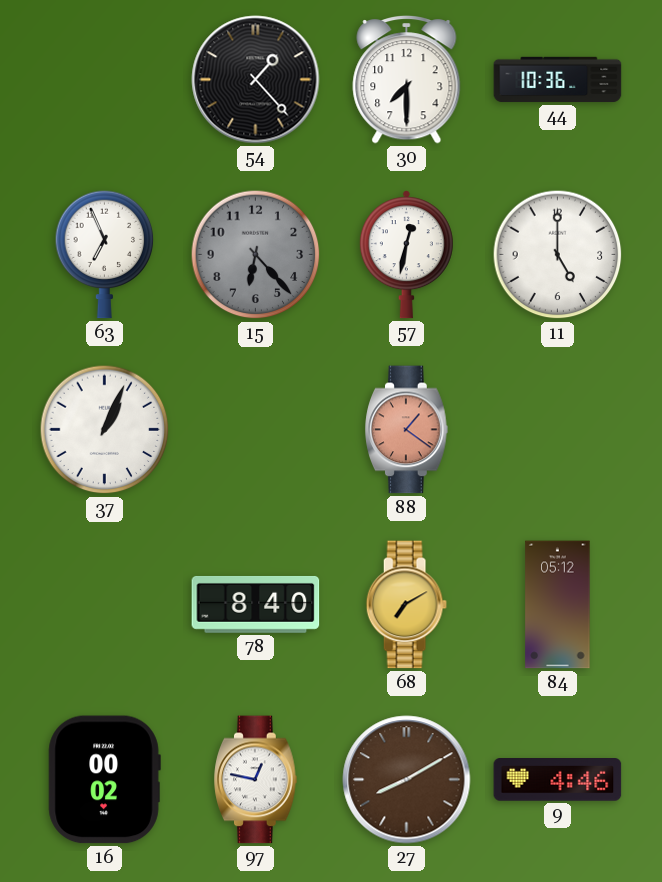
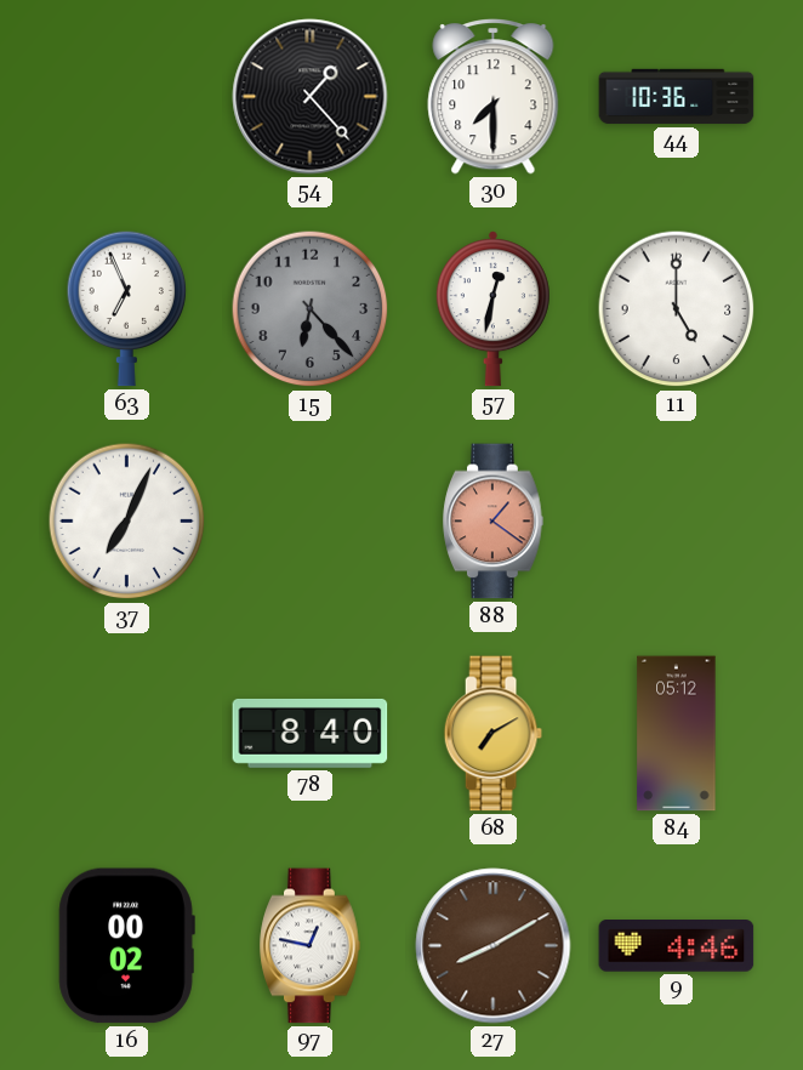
37: 1:04 -> 7:04 (127, 522)
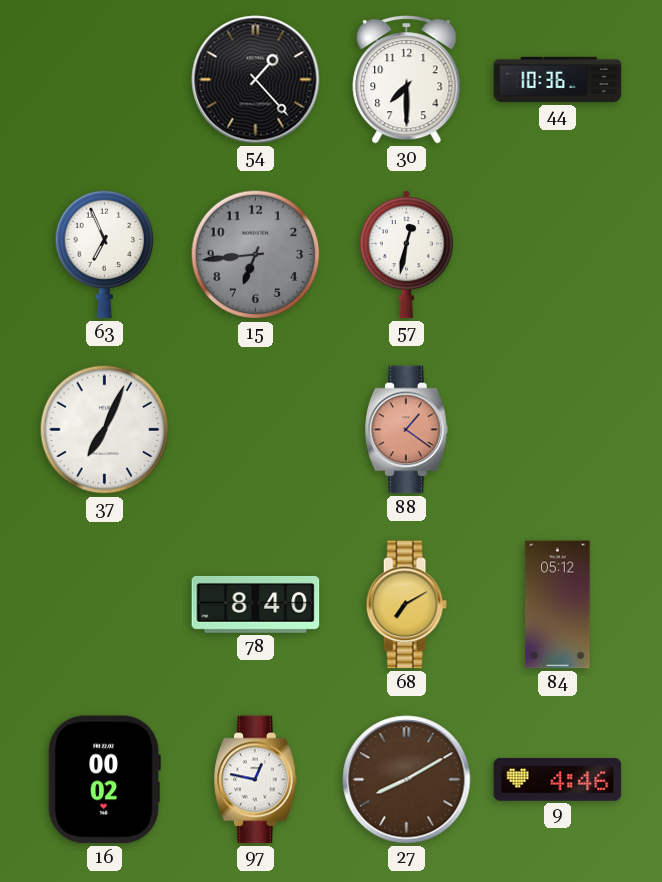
15: 6:23 -> 6:44 (256, 255)
11: 5:00 -> none (677, 309)
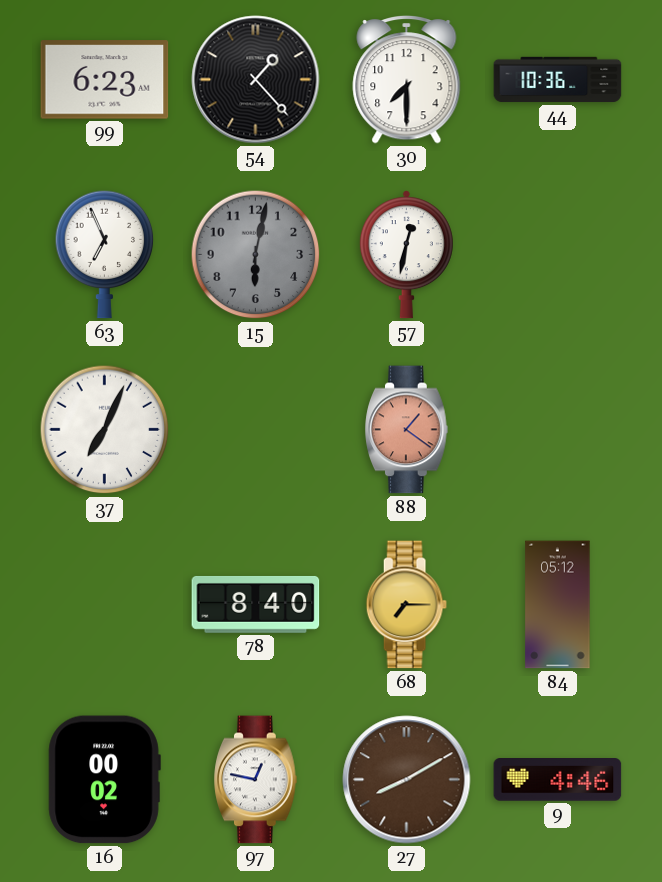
99: none -> 6:23 (105, 80)
15: 6:44 -> 6:02 (256, 255)
68: 7:10 -> 7:15 (406, 605)
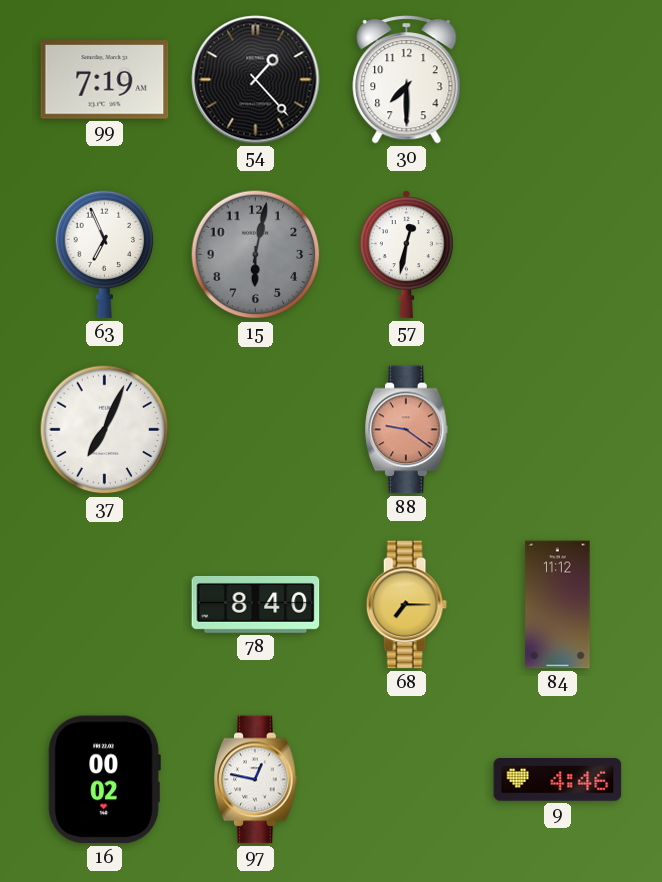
99: 6:23 -> 7:19 (105, 80)
44: 10:36 -> none (558, 80)
88: 1:21 -> 9:21 (407, 430)
84: 05:12 -> 11:12 (558, 605)
27: 8:10 -> none (407, 780)
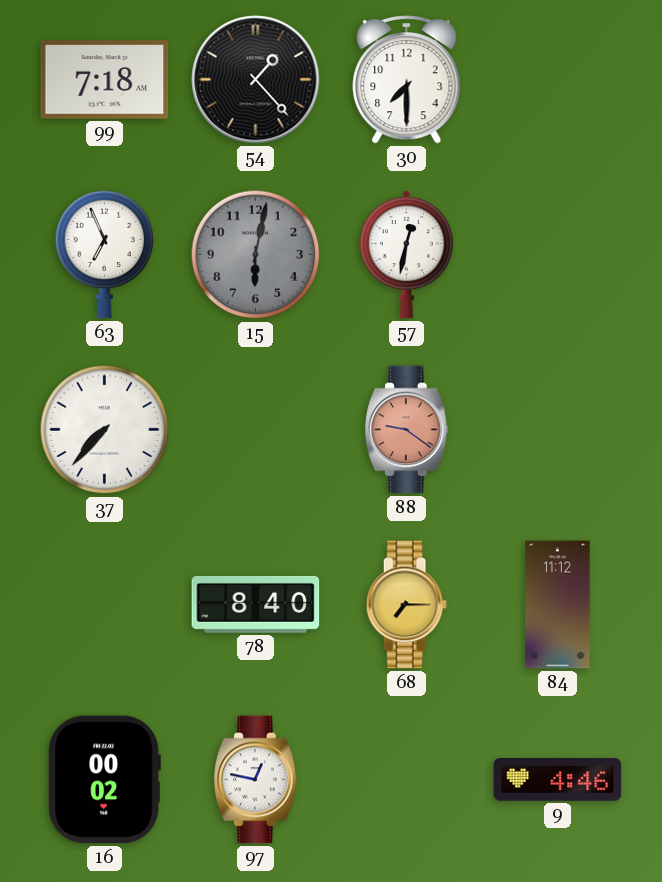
99: 7:19 -> 7:18 (105, 80)
37: 7:04 -> 7:37 (105, 430)
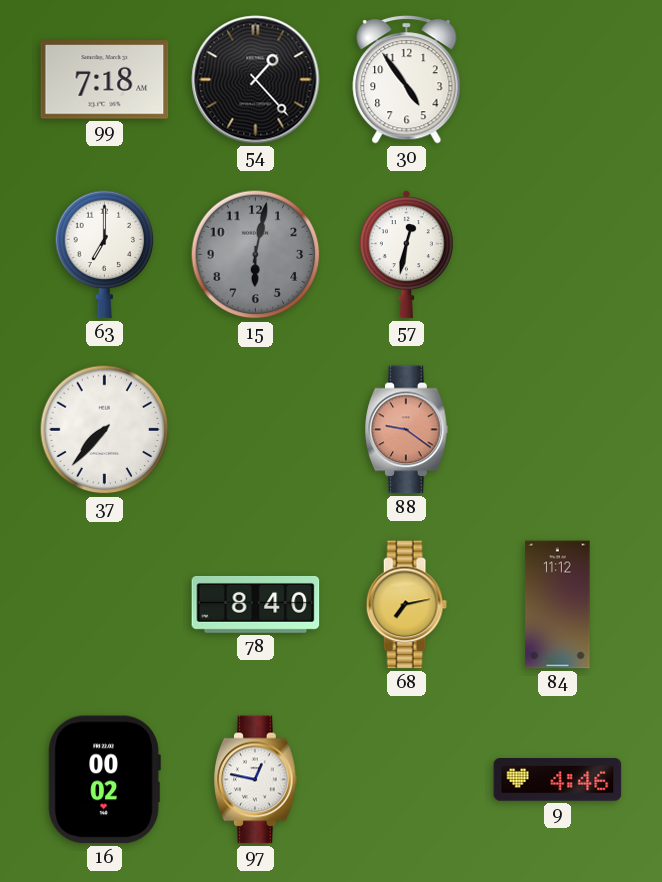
30: 7:30 -> 4:54 (407, 80)
63: 6:56 -> 7:00 (105, 254)
68: 7:15 -> 7:13 (406, 605)
